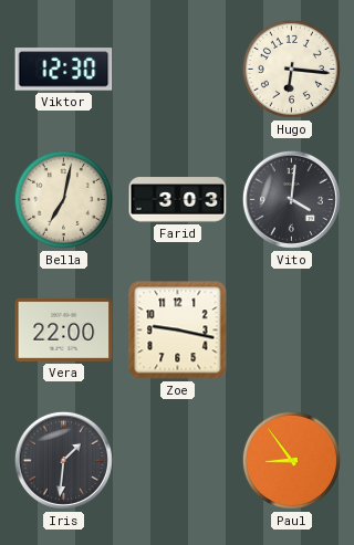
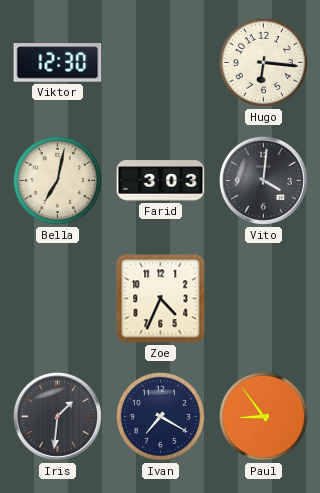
Vera: 22:00 -> none (64, 329)
Zoe: 9:17 -> 4:34 (161, 299)
Ivan: none -> 7:20 (160, 416)
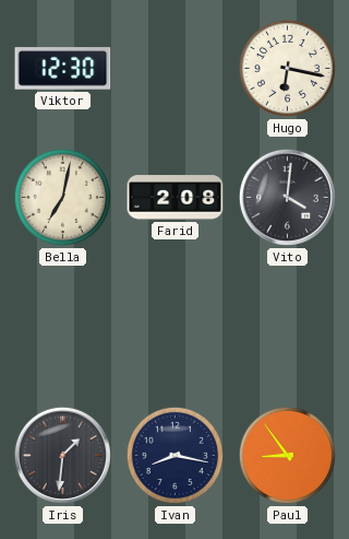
Hugo: 6:16 -> 6:17 (287, 68)
Farid: 3:03 -> 2:08 (176, 198)
Zoe: 4:34 -> none (161, 299)
Ivan: 7:20 -> 8:17 (174, 455)
